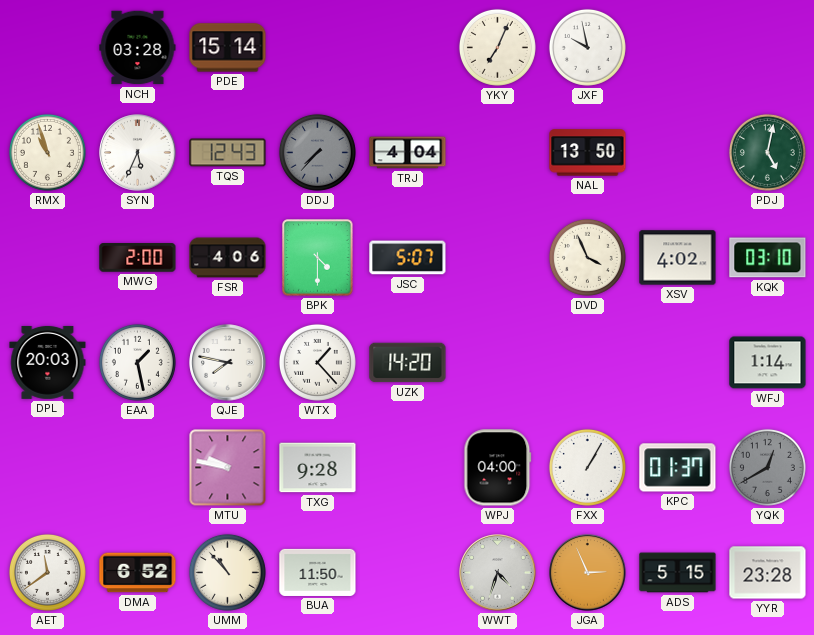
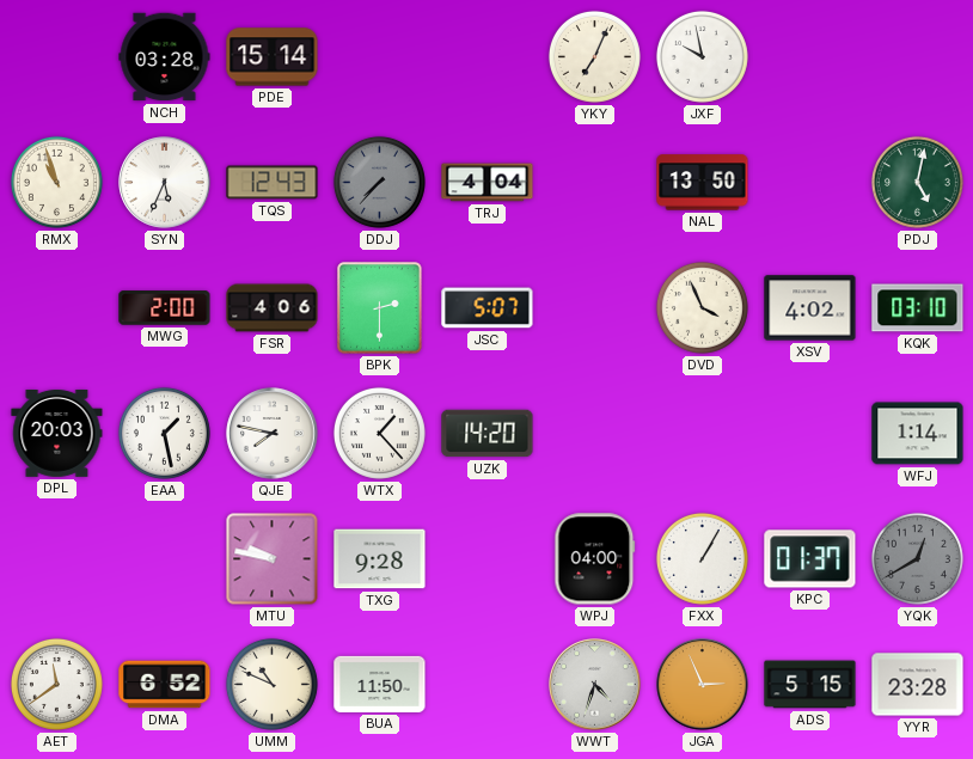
BPK: 4:30 -> 2:30 (380, 308)
UMM: 10:53 -> 10:49 (271, 684)
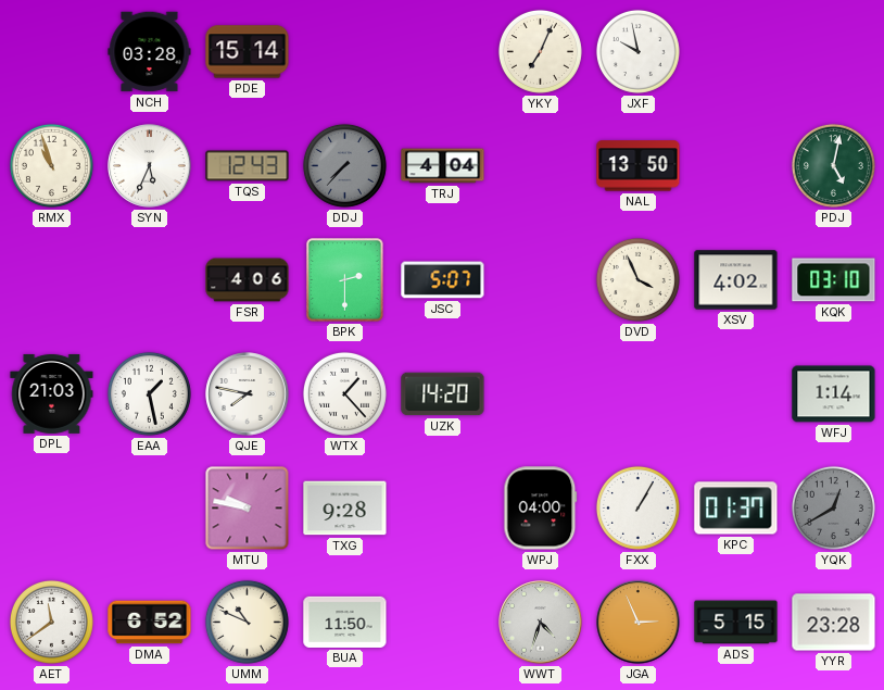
MWG: 2:00 -> none (165, 308)
DPL: 20:03 -> 21:03 (52, 393)
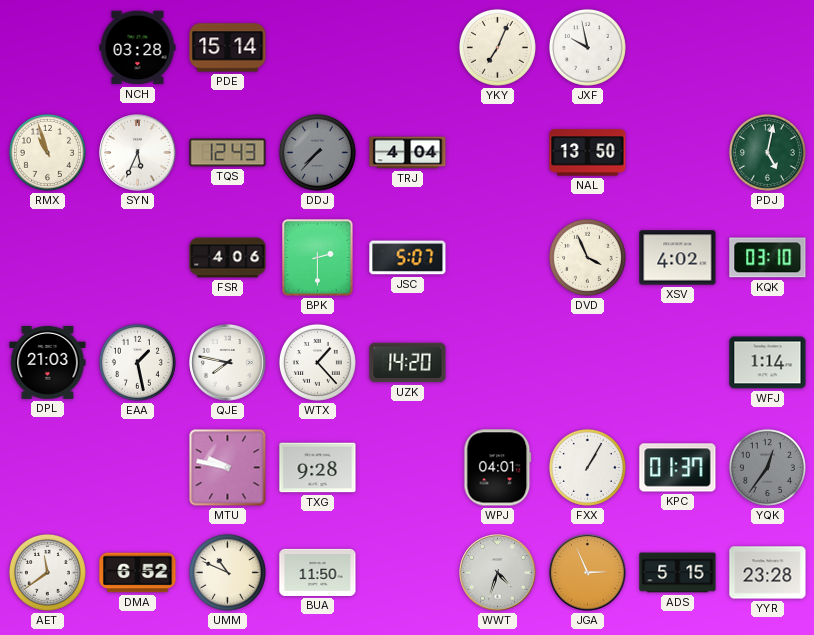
WPJ: 04:00 -> 04:01 (498, 468)
YQK: 12:40 -> 12:36 (767, 467)
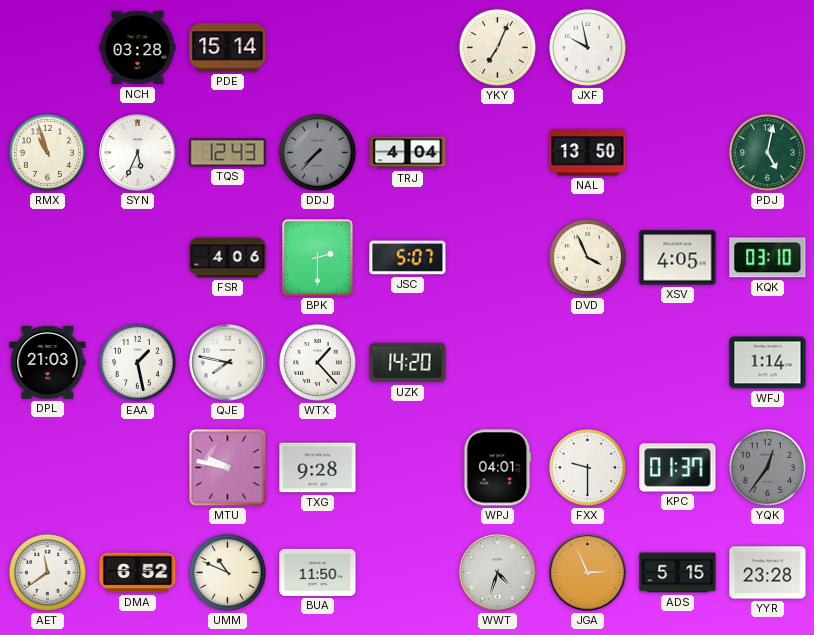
XSV: 4:02 -> 4:05 (678, 258)
FXX: 1:05 -> 9:30 (587, 467)
